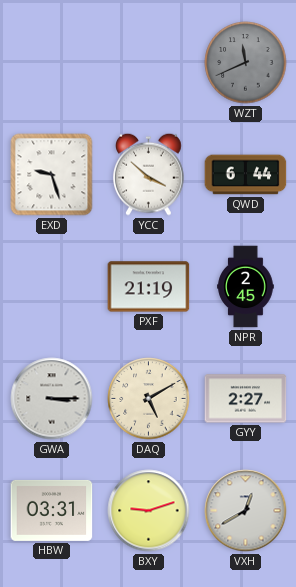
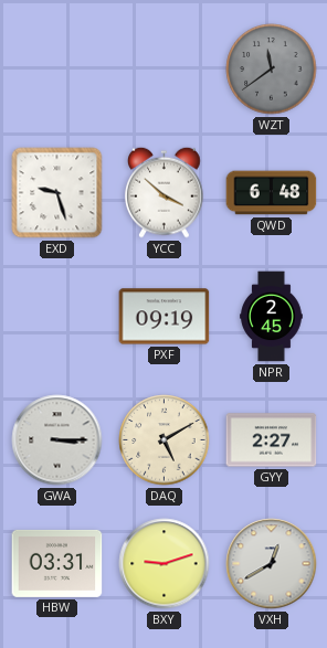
WZT: 11:41 -> 11:39 (272, 70)
QWD: 6:44 -> 6:48 (272, 193)
PXF: 21:19 -> 09:19 (165, 317)
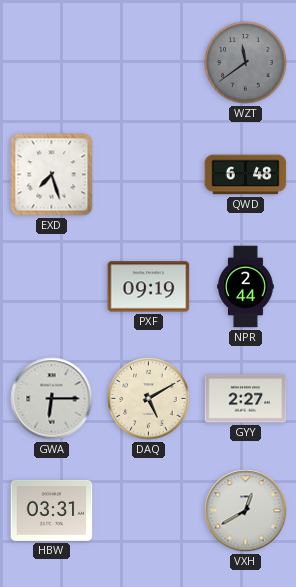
EXD: 9:27 -> 7:27 (52, 175)
YCC: 3:52 -> none (165, 192)
NPR: 2:45 -> 2:44 (246, 287)
GWA: 3:15 -> 6:15 (52, 399)
BXY: 9:12 -> none (165, 564)
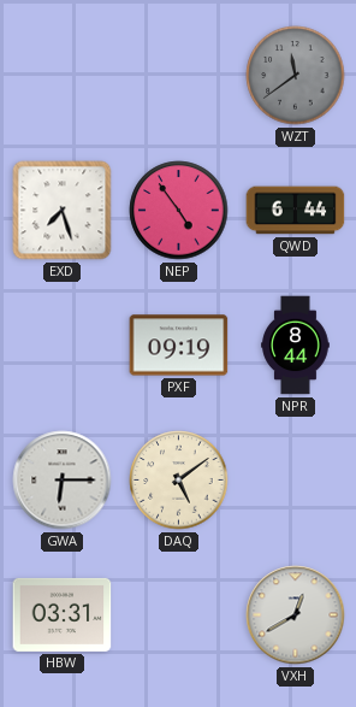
NEP: none -> 4:54 (179, 211)
QWD: 6:48 -> 6:44 (296, 211)
NPR: 2:44 -> 8:44 (296, 346)
DAQ: 5:10 -> 5:09 (179, 481)
GYY: 2:27 -> none (246, 399)
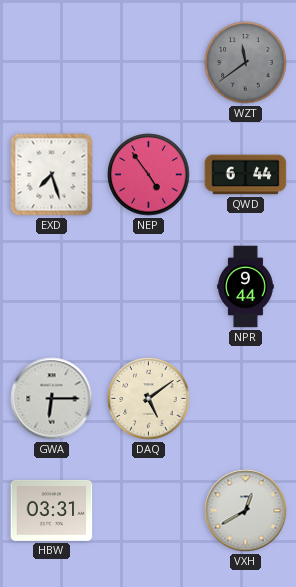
PXF: 09:19 -> none (179, 346)
NPR: 8:44 -> 9:44 (246, 287)
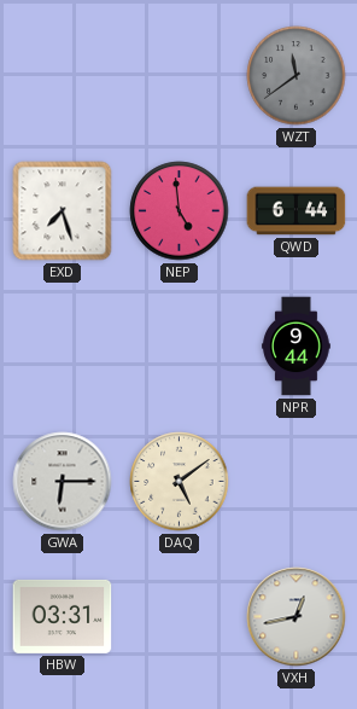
NEP: 4:54 -> 4:59 (180, 211)
VXH: 12:40 -> 12:43 (297, 617)
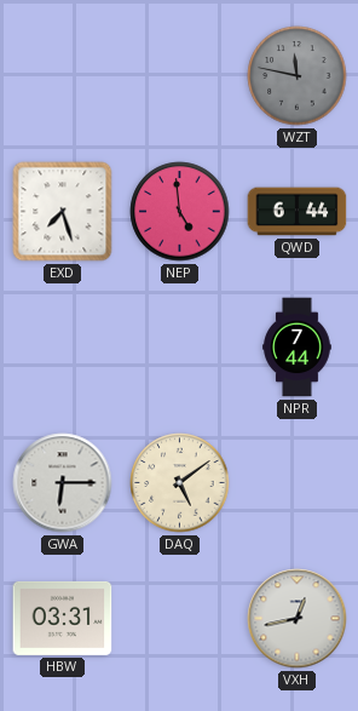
WZT: 11:39 -> 11:47 (298, 76)
NPR: 9:44 -> 7:44 (298, 348)
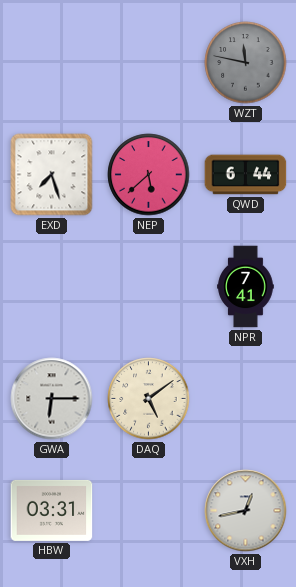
NEP: 4:59 -> 5:38 (149, 175)
NPR: 7:44 -> 7:41 (246, 287)
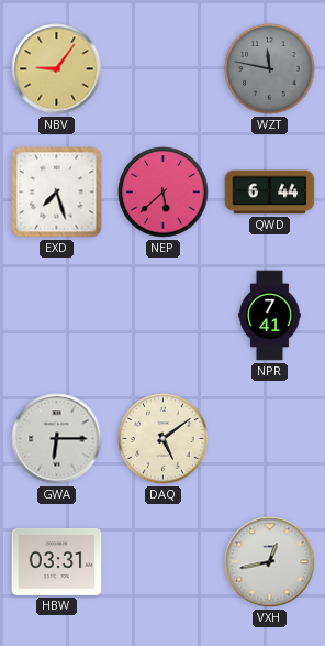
NBV: none -> 9:06 (57, 69)
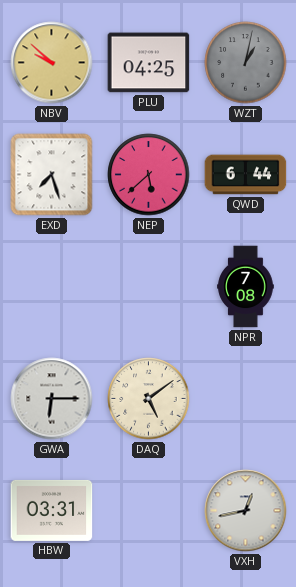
NBV: 9:06 -> 9:52 (52, 63)
PLU: none -> 04:25 (149, 63)
WZT: 11:47 -> 1:02 (246, 63)
NPR: 7:41 -> 7:08 (246, 287)
